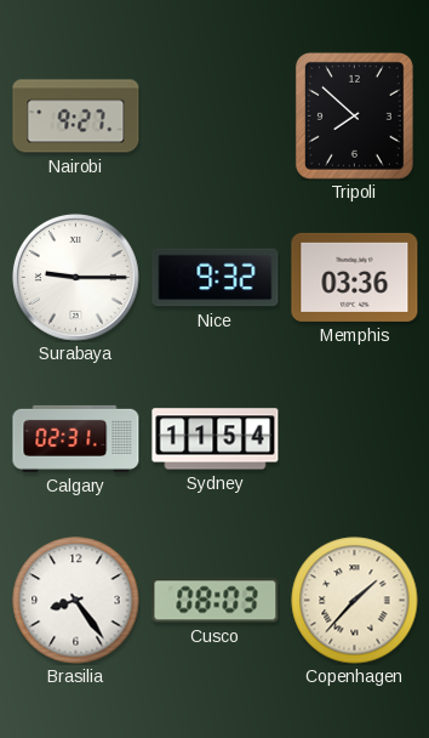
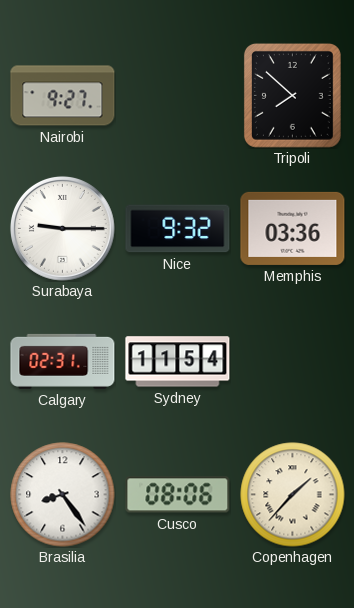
Cusco: 08:03 -> 08:06 (178, 495)
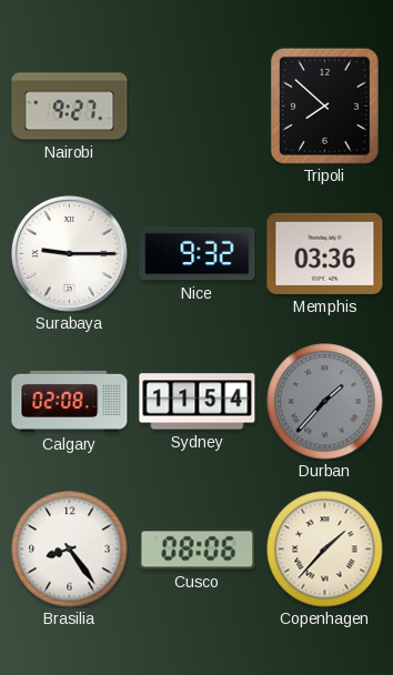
Calgary: 02:31 -> 02:08 (70, 401)
Durban: none -> 1:37 (325, 402)
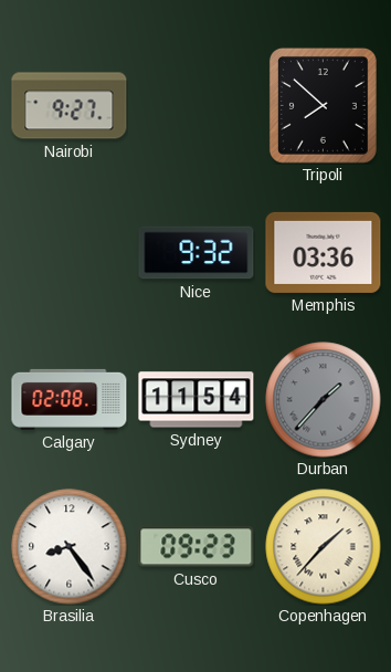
Surabaya: 9:15 -> none (69, 253)
Cusco: 08:06 -> 09:23 (197, 547)
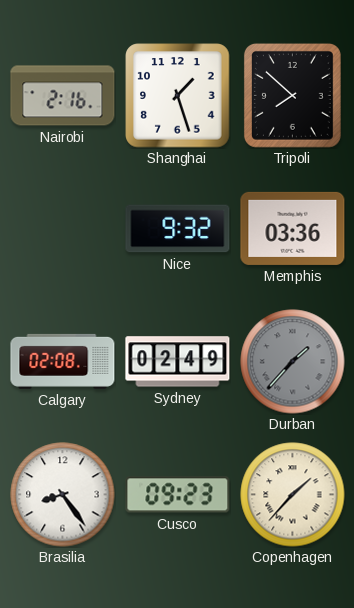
Nairobi: 9:27 -> 2:16 (63, 96)
Shanghai: none -> 1:27 (178, 96)
Sydney: 11:54 -> 02:49 (178, 362)
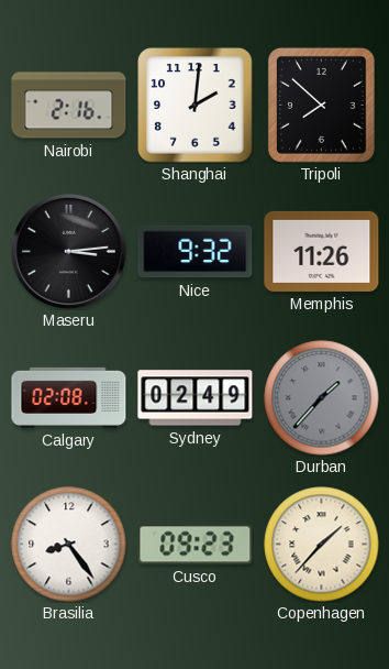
Shanghai: 1:27 -> 2:01 (196, 106)
Maseru: none -> 3:14 (68, 251)
Memphis: 03:36 -> 11:26 (322, 251)
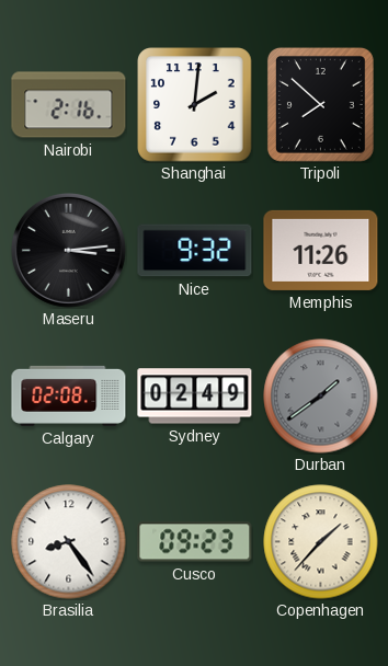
Durban: 1:37 -> 1:39 (321, 397)
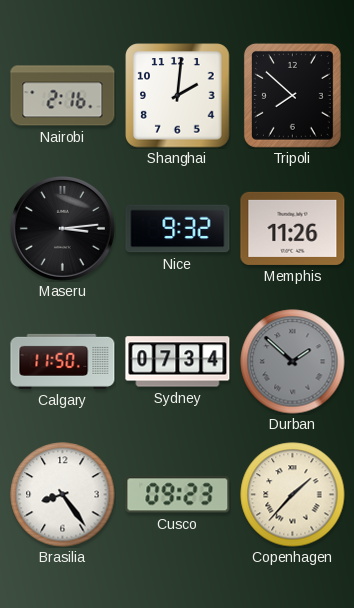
Calgary: 02:08 -> 11:50 (63, 361)
Sydney: 02:49 -> 07:34 (178, 362)
Durban: 1:39 -> 1:52 (293, 362)
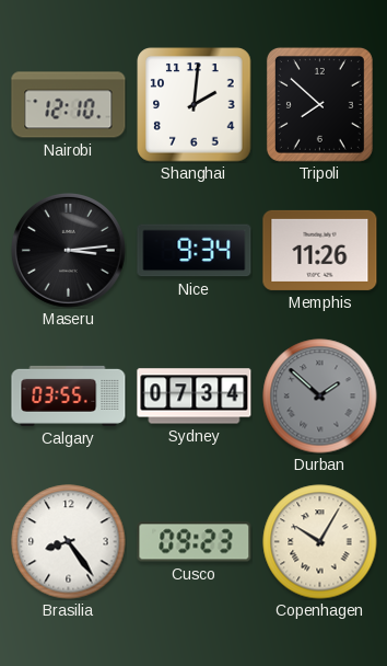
Nairobi: 2:16 -> 12:10 (69, 105)
Nice: 9:32 -> 9:34 (195, 251)
Calgary: 11:50 -> 03:55 (69, 395)
Copenhagen: 1:37 -> 10:05 (320, 542)
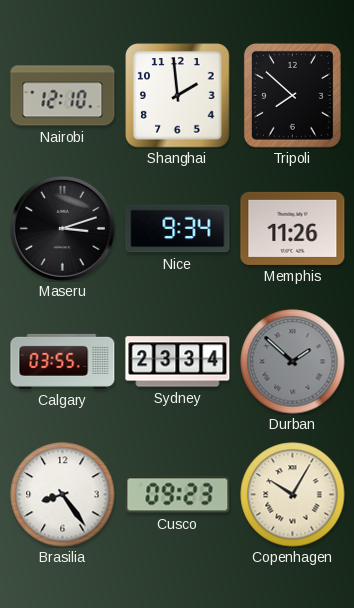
Shanghai: 2:01 -> 1:59 (178, 96)
Maseru: 3:14 -> 3:12 (62, 228)
Sydney: 07:34 -> 23:34 (178, 362)
